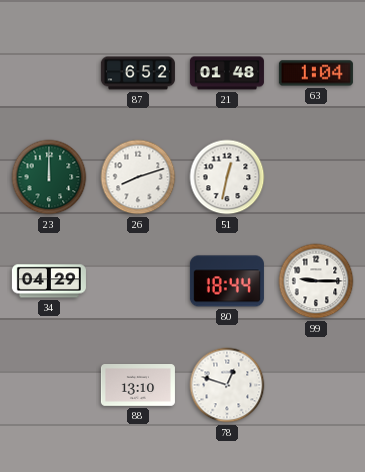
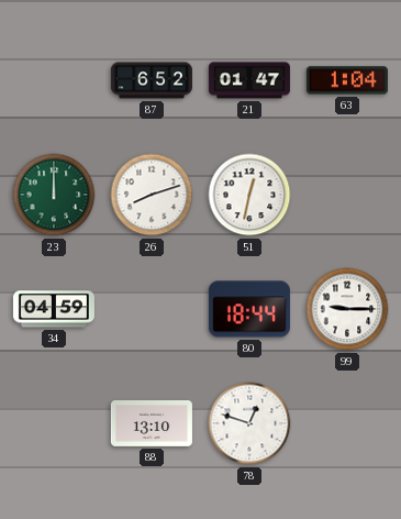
21: 01:48 -> 01:47 (249, 80)
34: 04:29 -> 04:59 (54, 309)
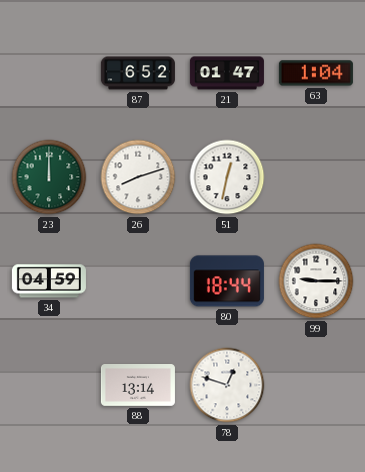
88: 13:10 -> 13:14 (138, 386)
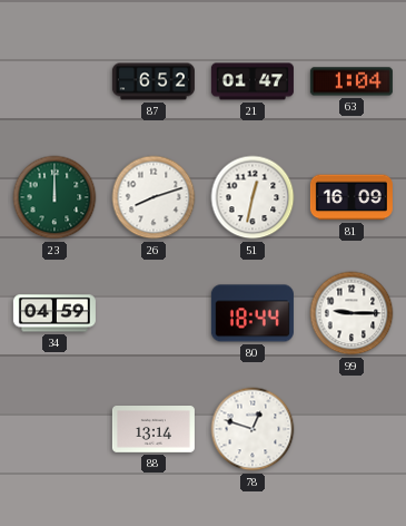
81: none -> 16:09 (351, 197)
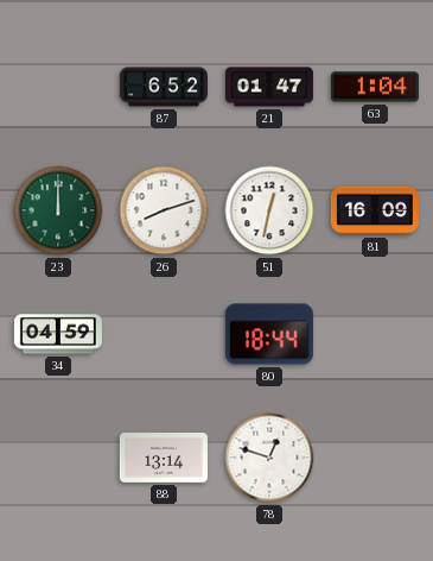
99: 9:15 -> none (351, 313)
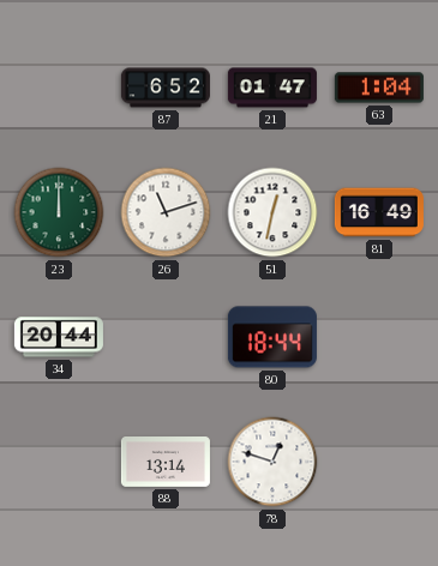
26: 8:12 -> 11:12 (166, 212)
81: 16:09 -> 16:49 (379, 212)
34: 04:59 -> 20:44 (59, 337)
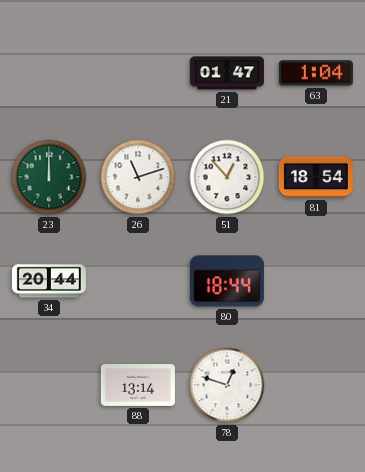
87: 6:52 -> none (166, 88)
51: 12:32 -> 12:53 (227, 177)
81: 16:49 -> 18:54 (316, 177)
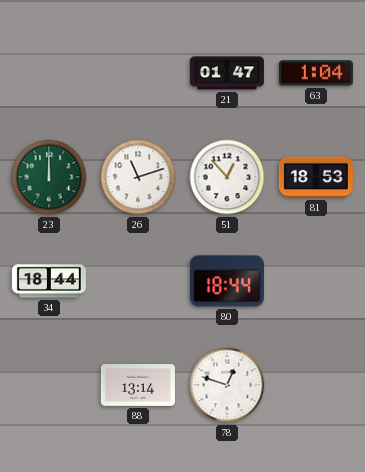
81: 18:54 -> 18:53 (316, 177)
34: 20:44 -> 18:44 (49, 281)
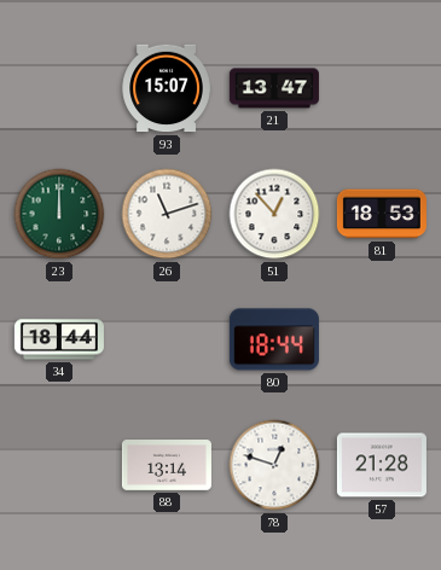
93: none -> 15:07 (167, 88)
21: 01:47 -> 13:47 (274, 88)
63: 1:04 -> none (316, 73)
57: none -> 21:28 (382, 465)
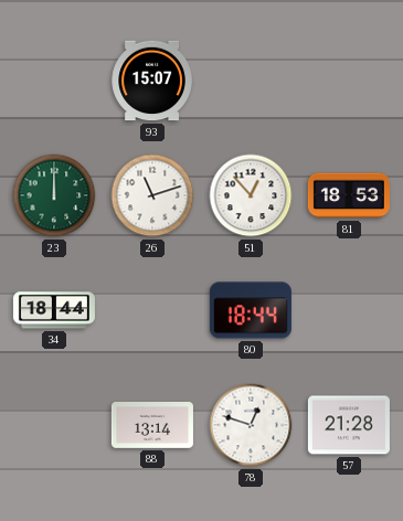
21: 13:47 -> none (274, 88)
